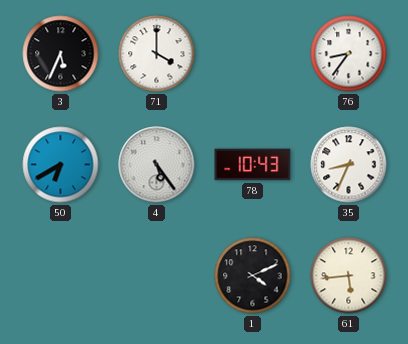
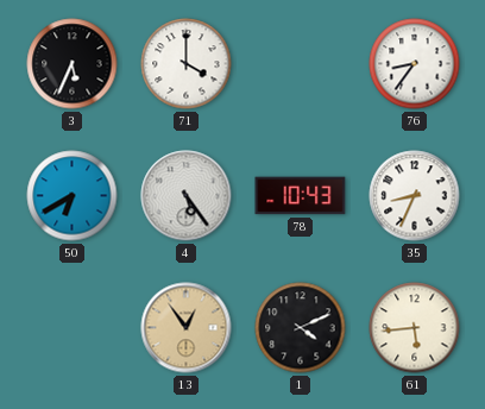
13: none -> 12:54 (187, 328)
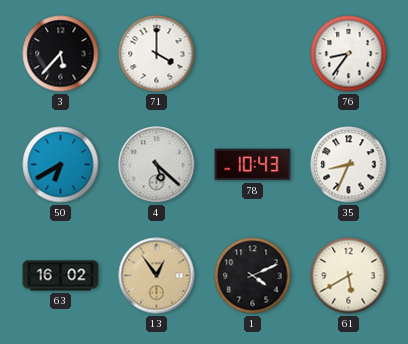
3: 5:34 -> 5:37 (61, 54)
4: 5:24 -> 5:22 (157, 165)
63: none -> 16:02 (61, 276)
61: 5:44 -> 5:40 (349, 276)
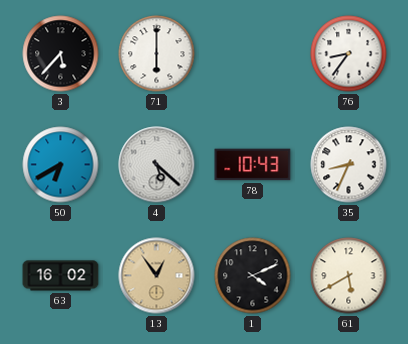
71: 4:00 -> 6:00 (157, 54)
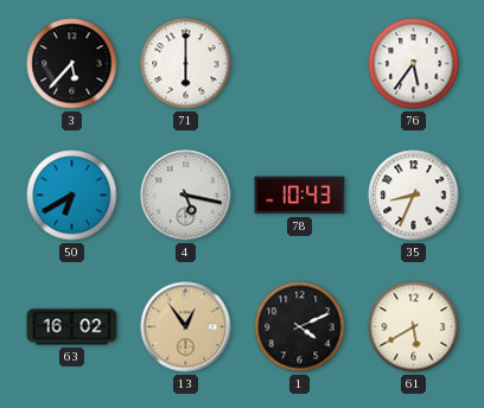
76: 8:36 -> 5:36 (414, 64)
4: 5:22 -> 5:17 (186, 196)
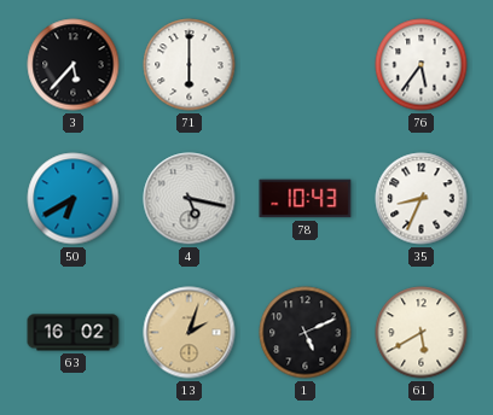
13: 12:54 -> 2:03 (190, 333)
1: 4:11 -> 5:11 (306, 333)
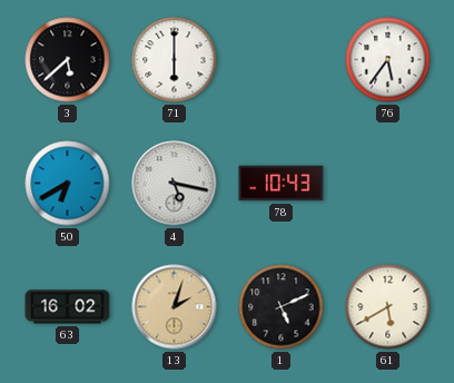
3: 5:37 -> 5:38 (68, 60)
35: 8:34 -> none (422, 199)
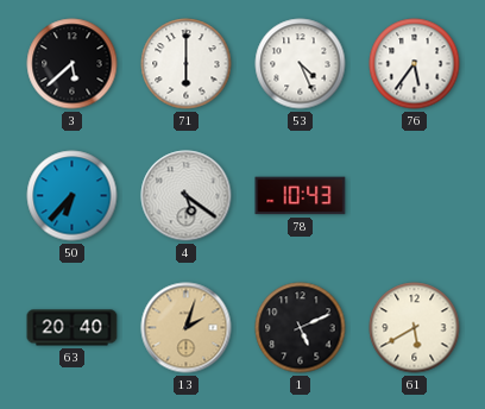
53: none -> 4:26 (301, 64)
50: 6:40 -> 6:37 (73, 196)
4: 5:17 -> 5:21 (187, 196)
63: 16:02 -> 20:40 (73, 328)
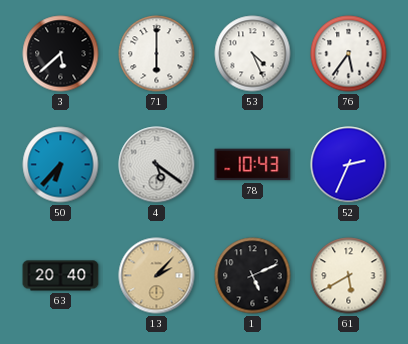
52: none -> 2:34 (349, 165)
13: 2:03 -> 2:07 (157, 276)
